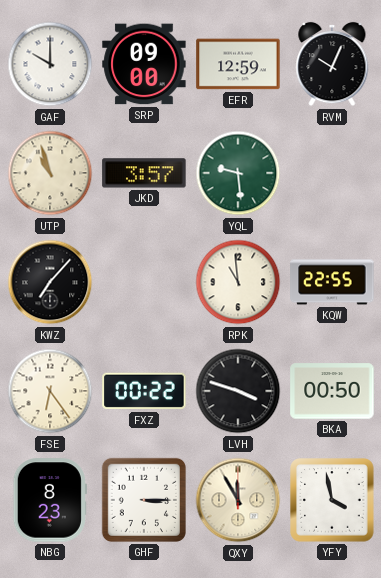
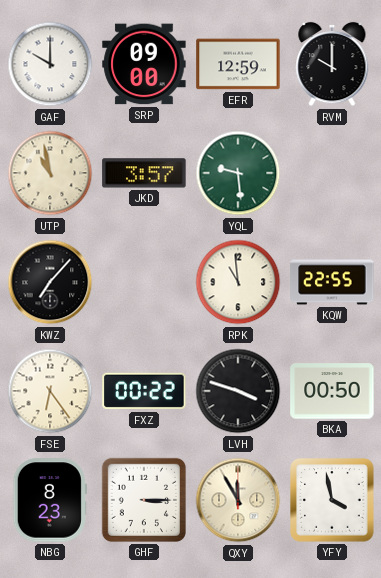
RVM: 10:04 -> 10:00 (332, 64)
UTP: 10:57 -> 10:58 (50, 173)
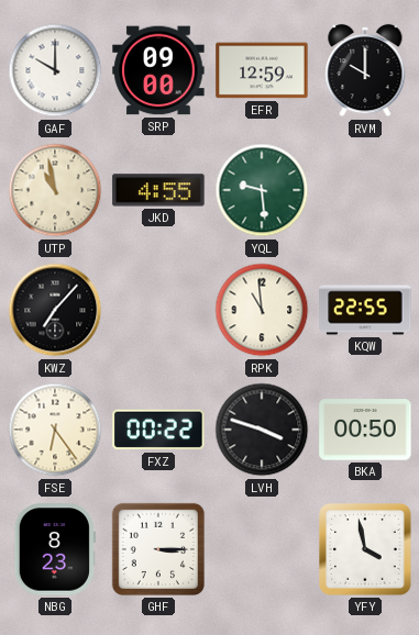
JKD: 3:57 -> 4:55 (158, 190)
QXY: 11:55 -> none (238, 500)
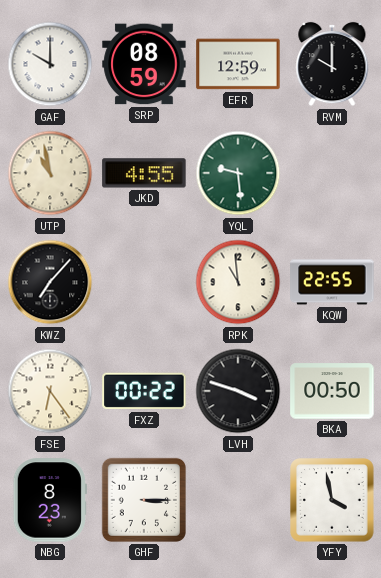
SRP: 09:00 -> 08:59 (144, 64)
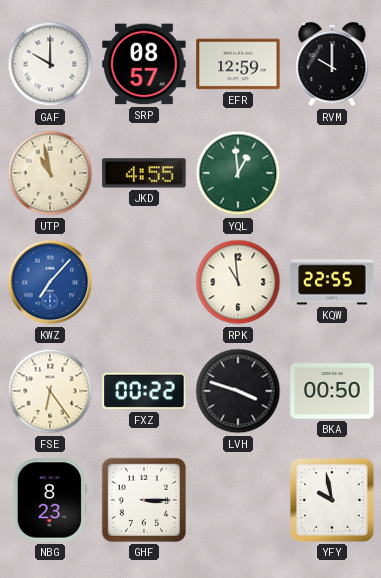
SRP: 08:59 -> 08:57 (144, 64)
YQL: 9:29 -> 12:59 (238, 173)
KWZ dial: black -> blue (50, 282)
YFY: 3:58 -> 9:58 (332, 500)
